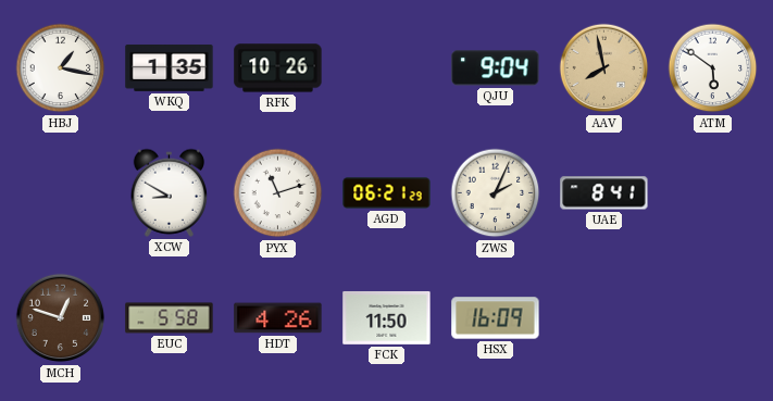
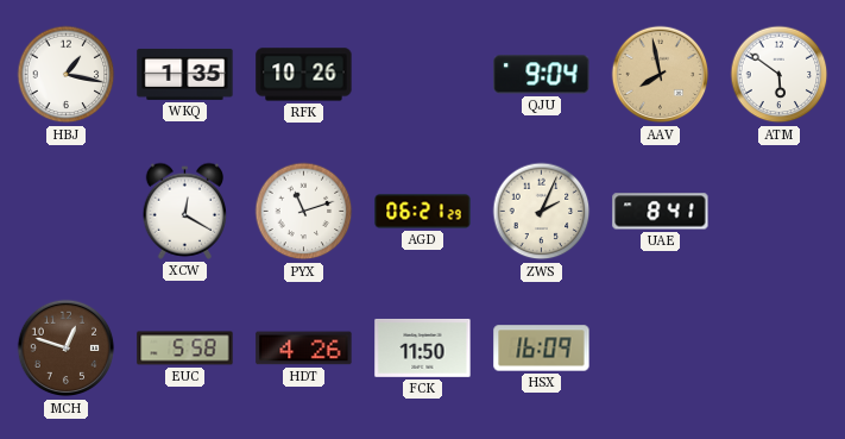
XCW: 8:50 -> 12:20 (185, 211)
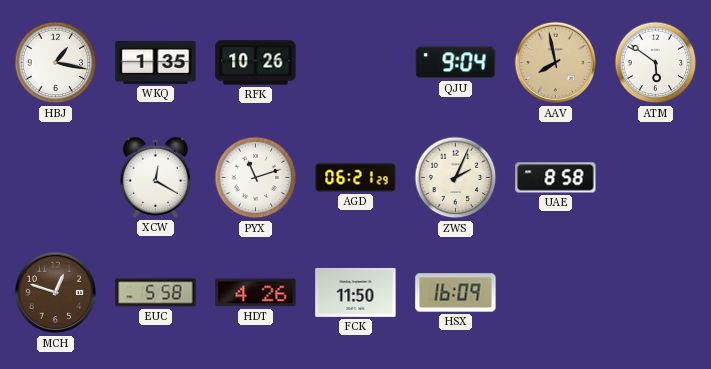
UAE: 8:41 -> 8:58 (556, 178)
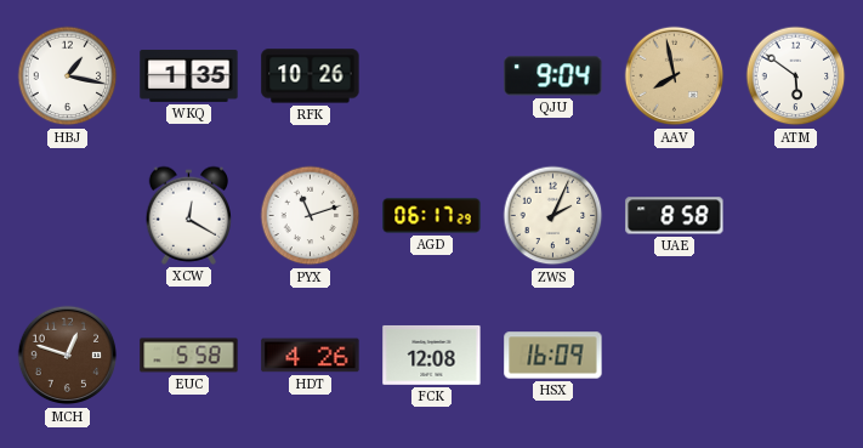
AGD: 06:21 -> 06:17 (432, 216)
FCK: 11:50 -> 12:08 (432, 355)
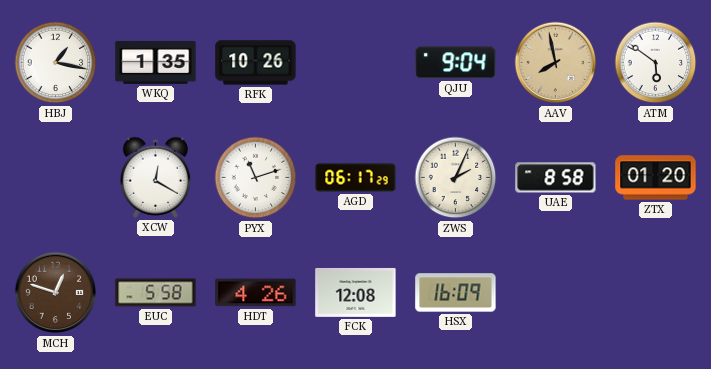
ZTX: none -> 01:20 (656, 178)
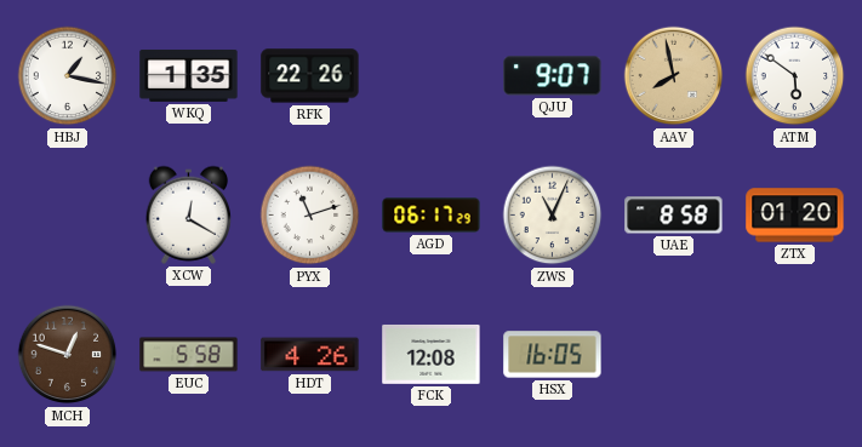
RFK: 10:26 -> 22:26 (310, 76)
QJU: 9:04 -> 9:07 (553, 76)
ZWS: 2:04 -> 11:04 (553, 216)
HSX: 16:09 -> 16:05 (553, 355)
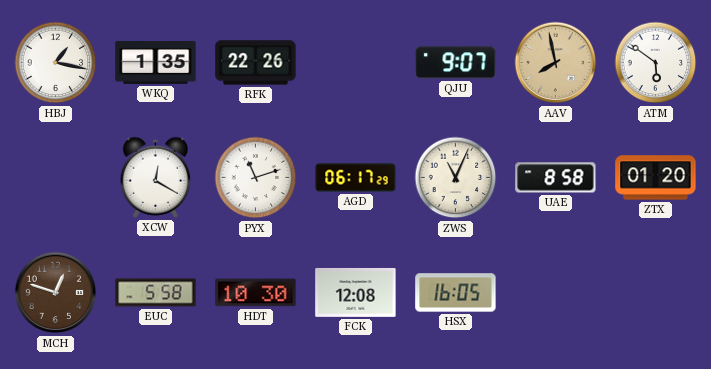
HDT: 4:26 -> 10:30 (256, 293)
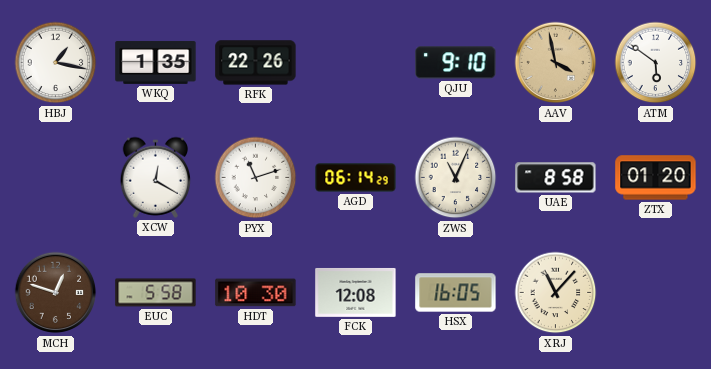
QJU: 9:07 -> 9:10 (456, 63)
AAV: 7:58 -> 3:58 (556, 63)
AGD: 06:17 -> 06:14 (356, 178)
XRJ: none -> 11:07 (556, 293)
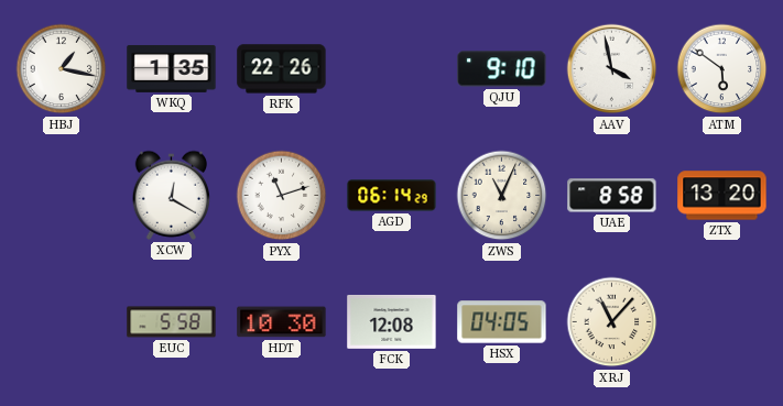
AAV dial: champagne -> white (612, 69)
ZTX: 01:20 -> 13:20 (722, 196)
MCH: 12:48 -> none (56, 293)
HSX: 16:05 -> 04:05 (502, 322)
